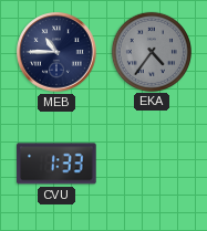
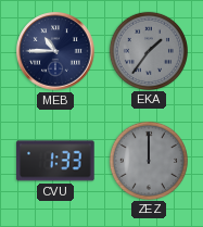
EKA: 4:36 -> 1:36 (148, 50)
ZEZ: none -> 12:00 (148, 160)
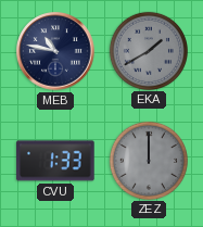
MEB: 10:45 -> 10:47 (55, 51)
EKA: 1:36 -> 1:40 (148, 50)
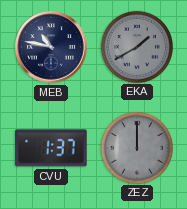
CVU: 1:33 -> 1:37 (51, 148)
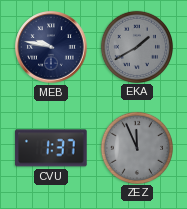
MEB: 10:47 -> 9:47 (51, 47)
ZEZ: 12:00 -> 11:56 (136, 147)
